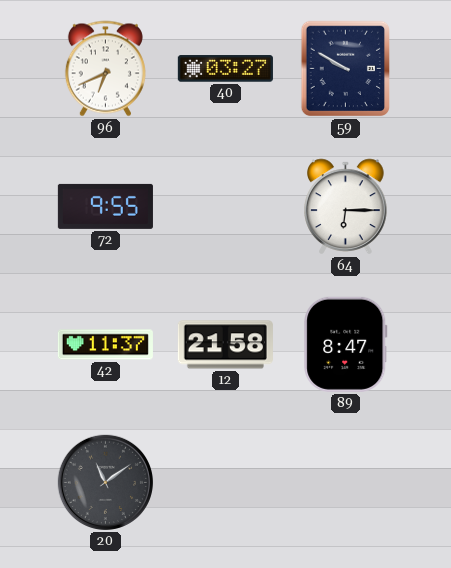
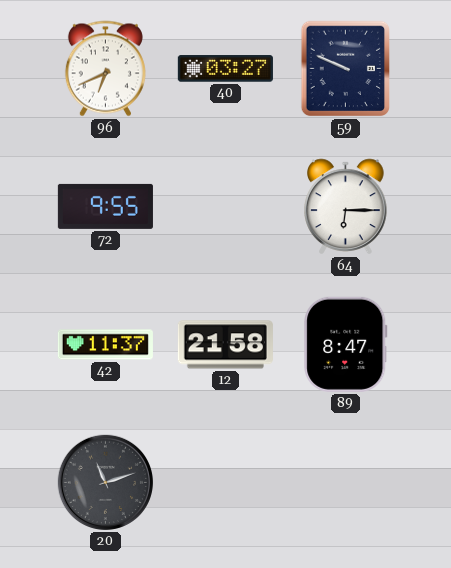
59: 9:50 -> 9:49 (346, 69)
20: 11:09 -> 11:12 (105, 482)
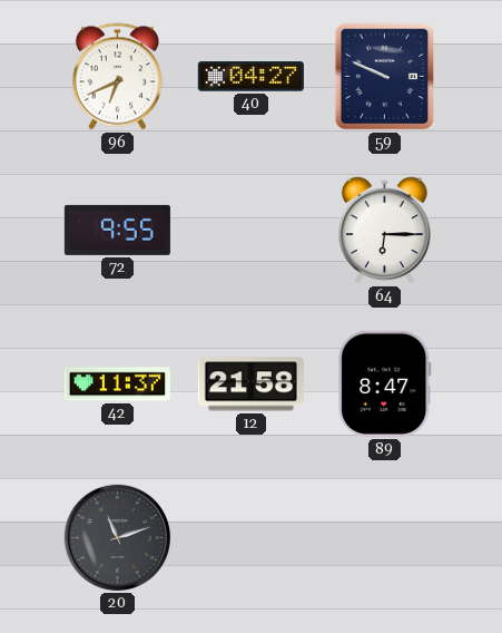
40: 03:27 -> 04:27 (250, 77)
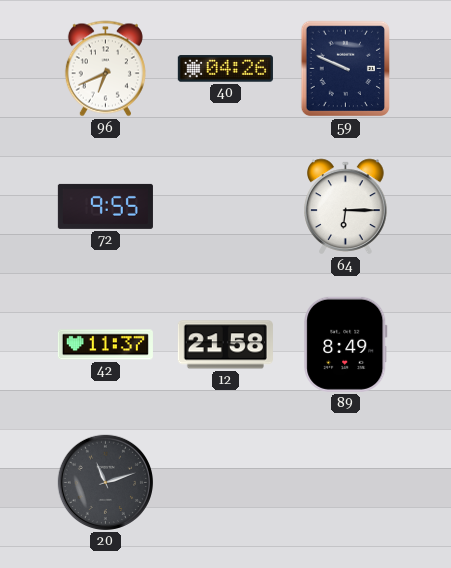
40: 04:27 -> 04:26 (225, 69)
89: 8:47 -> 8:49 (346, 344)
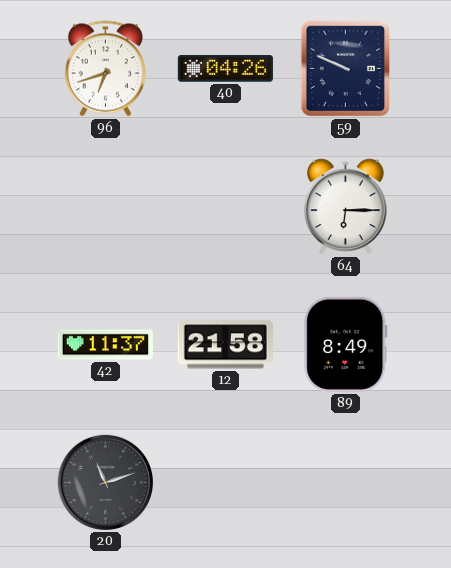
96: 6:41 -> 6:42 (105, 69)
72: 9:55 -> none (105, 206)
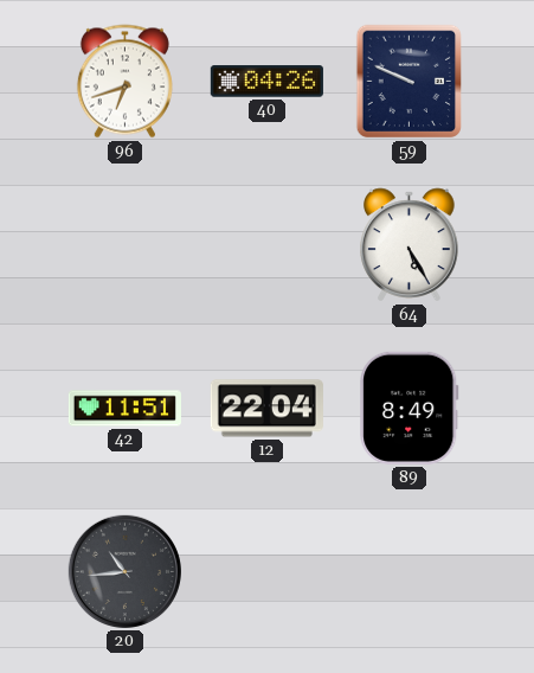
64: 6:15 -> 5:25 (410, 245)
42: 11:37 -> 11:51 (124, 409)
12: 21:58 -> 22:04 (266, 409)
20: 11:12 -> 10:44 (124, 571)
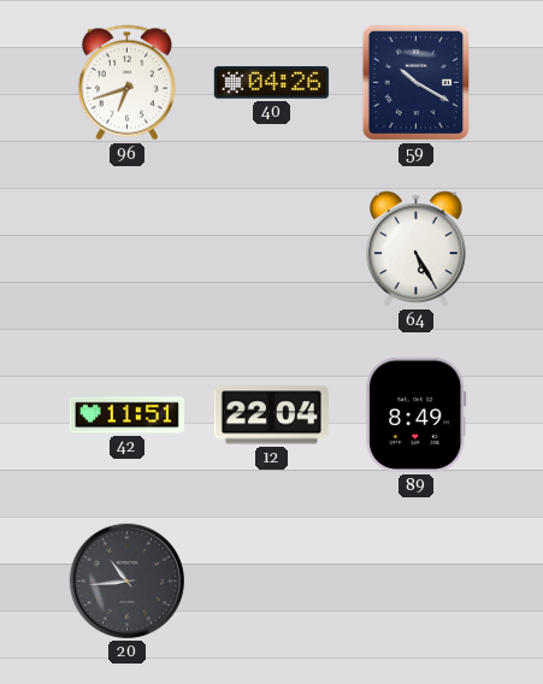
59: 9:49 -> 10:20 (417, 83)
